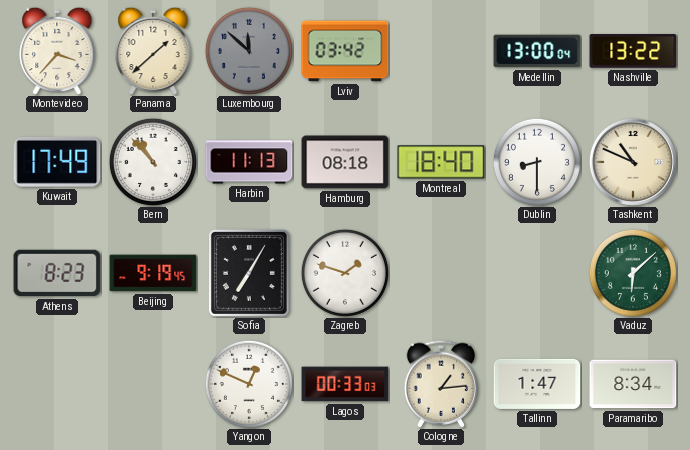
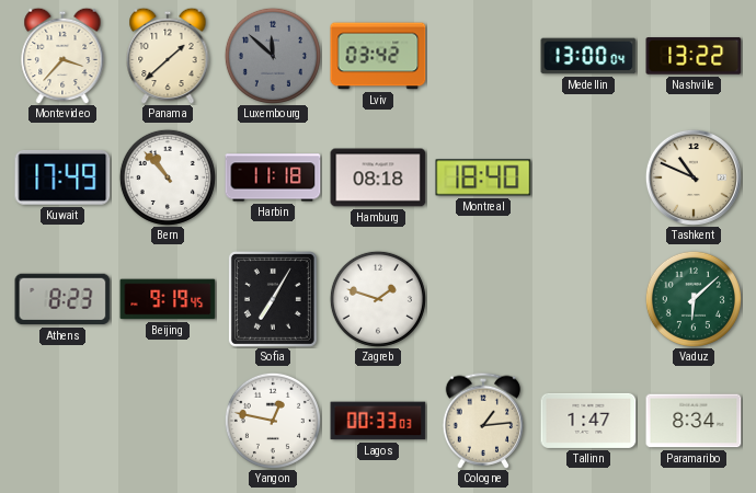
Harbin: 11:13 -> 11:18 (273, 177)
Dublin: 8:30 -> none (537, 162)
Yangon: 12:49 -> 12:47 (273, 421)
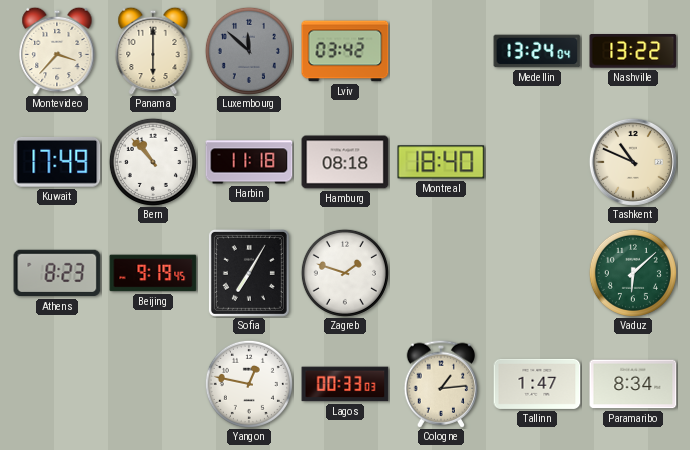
Panama: 1:38 -> 6:00 (153, 51)
Medellin: 13:00 -> 13:24 (537, 51)
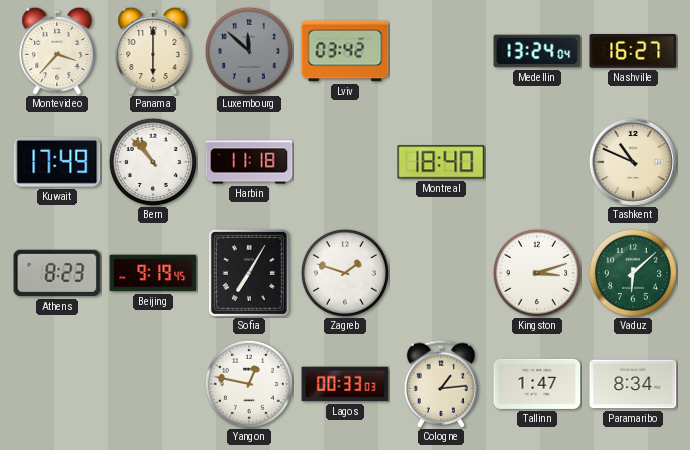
Nashville: 13:22 -> 16:27 (633, 52)
Hamburg: 08:18 -> none (345, 162)
Kingston: none -> 3:12 (537, 273)
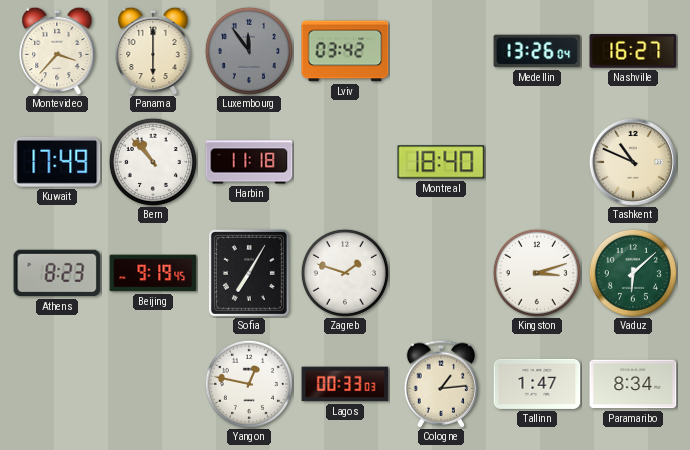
Luxembourg: 11:52 -> 11:54 (249, 51)
Medellin: 13:24 -> 13:26 (537, 51)
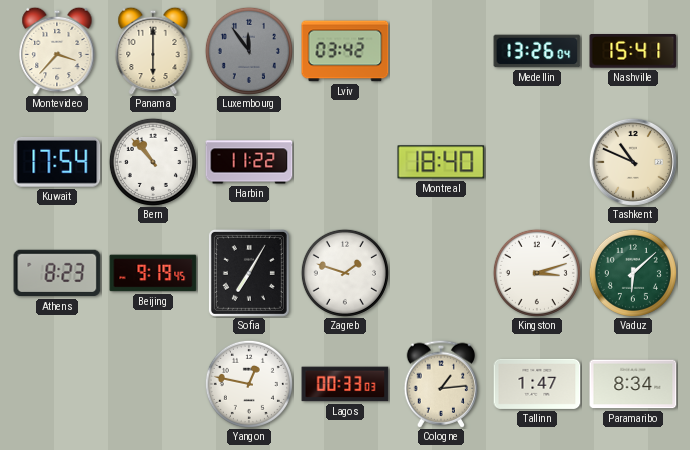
Nashville: 16:27 -> 15:41 (633, 52)
Kuwait: 17:49 -> 17:54 (57, 162)
Harbin: 11:18 -> 11:22 (249, 162)
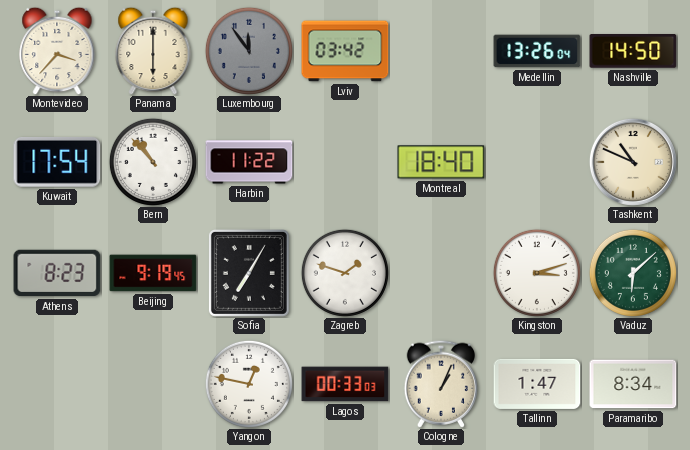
Nashville: 15:41 -> 14:50 (633, 52)
Cologne: 1:14 -> 1:04 (441, 384)
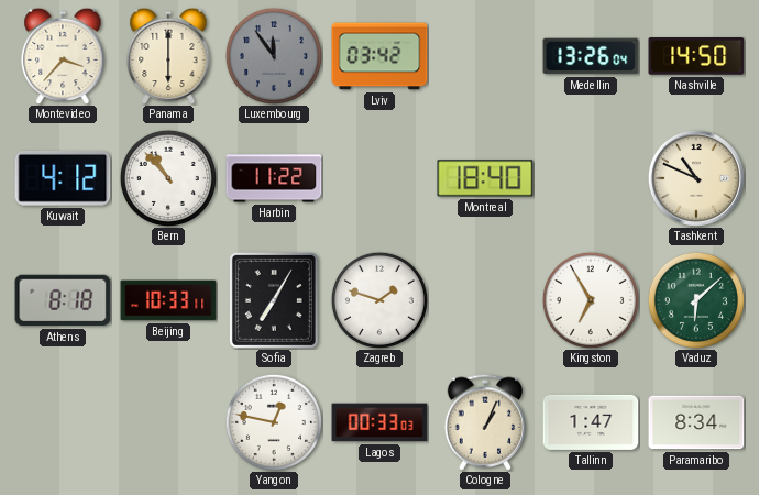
Kuwait: 17:54 -> 4:12 (63, 178)
Athens: 8:23 -> 8:18 (63, 300)
Beijing: 9:19 -> 10:33 (168, 300)
Kingston: 3:12 -> 6:55 (591, 300)
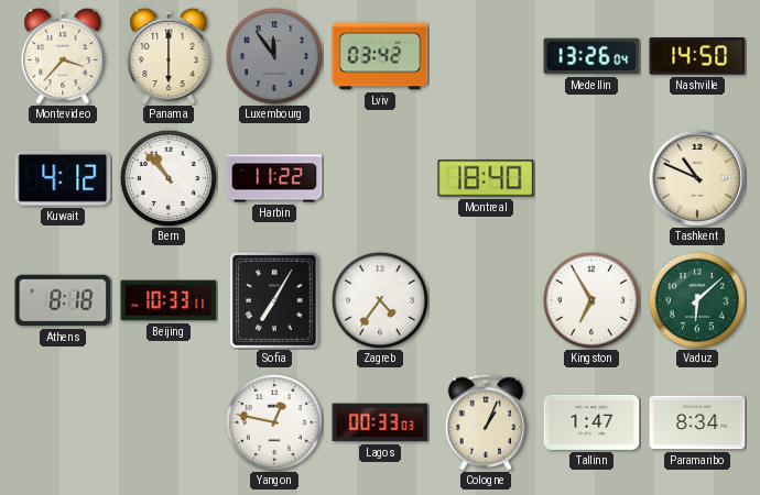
Zagreb: 1:48 -> 4:36 (380, 300)
